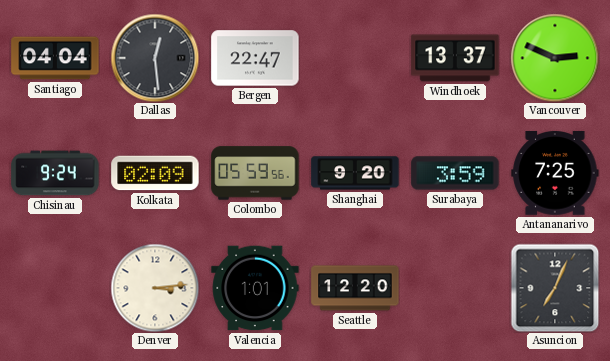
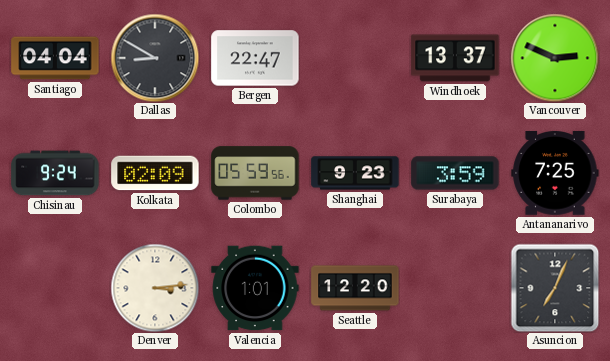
Dallas: 12:29 -> 8:50 (155, 58)
Shanghai: 9:20 -> 9:23 (355, 173)
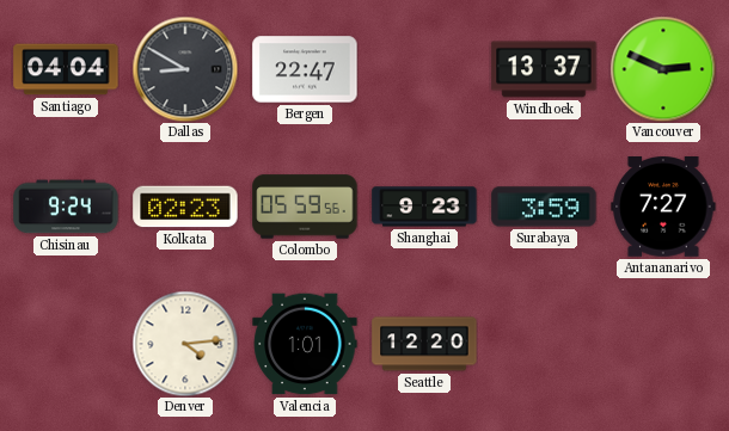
Kolkata: 02:09 -> 02:23 (185, 207)
Antananarivo: 7:25 -> 7:27 (663, 208)
Denver: 3:14 -> 4:14 (185, 344)
Asuncion: 7:04 -> none (555, 288)
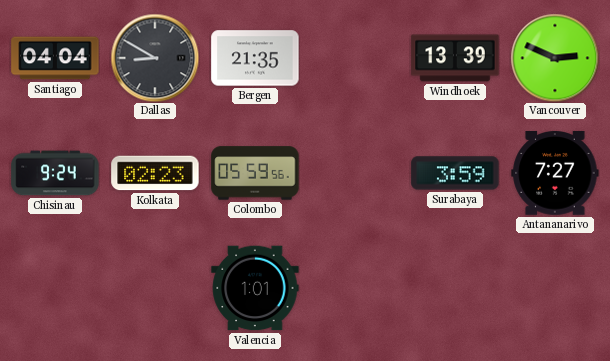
Bergen: 22:47 -> 21:35 (255, 58)
Windhoek: 13:37 -> 13:39 (455, 58)
Shanghai: 9:23 -> none (424, 207)
Denver: 4:14 -> none (185, 344)
Seattle: 12:20 -> none (424, 344)
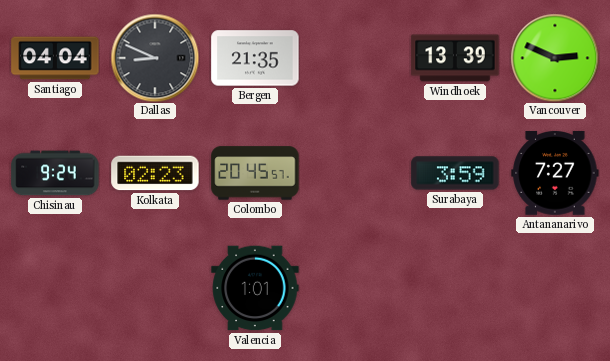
Dallas: 8:50 -> 8:49 (155, 58)
Colombo: 05:59 -> 20:45 (255, 173)
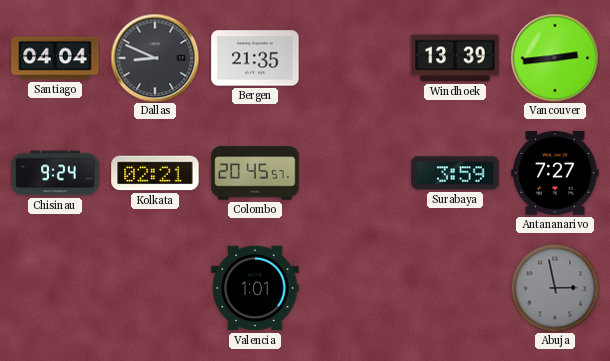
Vancouver: 2:49 -> 2:44 (555, 58)
Kolkata: 02:23 -> 02:21 (155, 173)
Abuja: none -> 2:58 (555, 288)
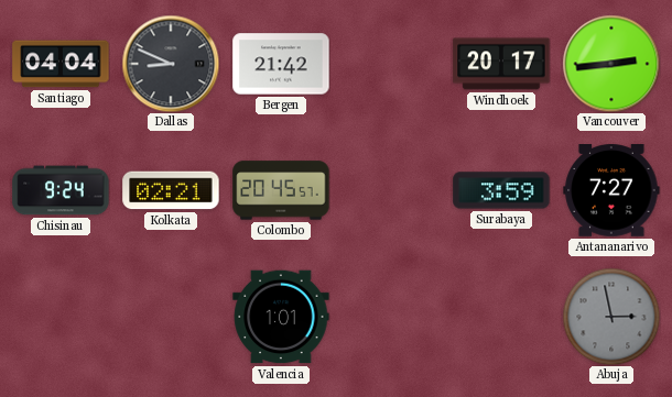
Bergen: 21:35 -> 21:42 (281, 64)
Windhoek: 13:39 -> 20:17 (501, 64)
